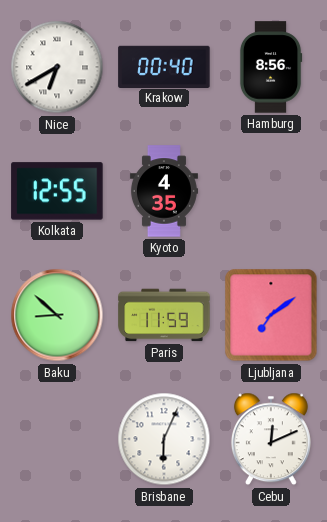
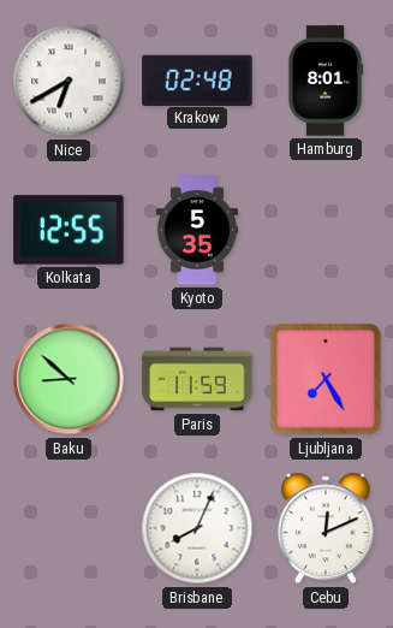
Krakow: 00:40 -> 02:48 (197, 79)
Hamburg: 8:56 -> 8:01 (326, 81)
Kyoto: 4:35 -> 5:35 (197, 230)
Ljubljana: 7:09 -> 7:25 (326, 379)
Brisbane: 6:04 -> 8:04 (197, 528)
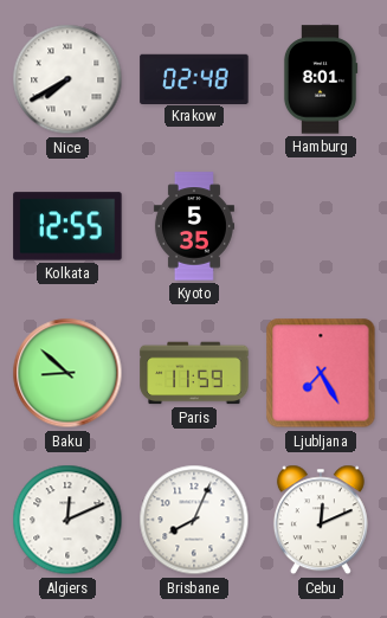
Nice: 6:40 -> 7:40 (67, 79)
Algiers: none -> 12:11 (67, 520)
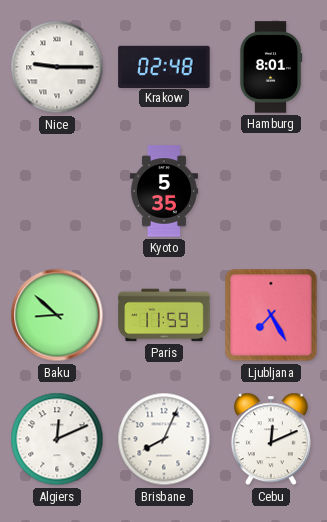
Nice: 7:40 -> 9:15 (57, 67)
Kolkata: 12:55 -> none (67, 226)
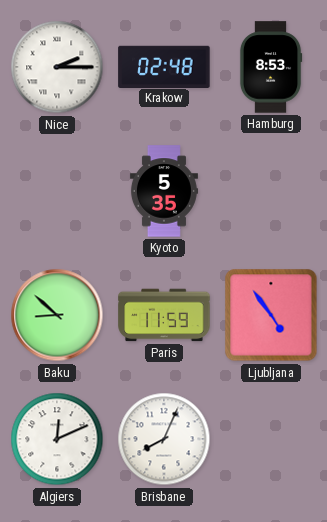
Nice: 9:15 -> 2:15 (57, 67)
Hamburg: 8:01 -> 8:53 (271, 67)
Ljubljana: 7:25 -> 4:54 (271, 315)
Cebu: 12:11 -> none (271, 439)
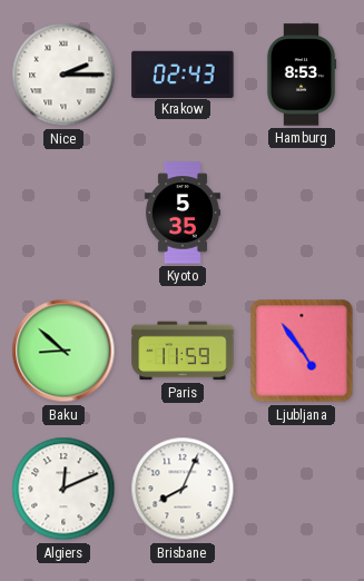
Krakow: 02:48 -> 02:43 (183, 73)
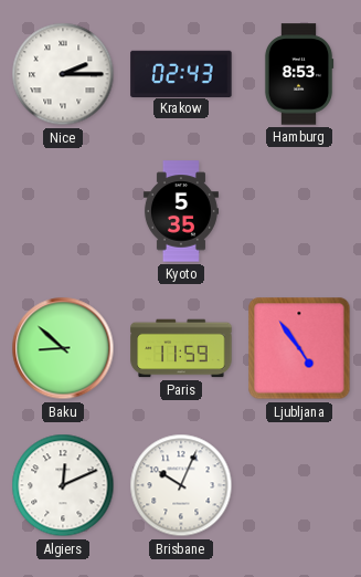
Brisbane: 8:04 -> 10:04 (181, 485)
